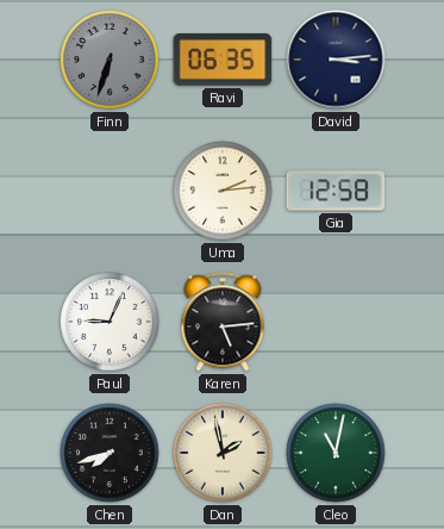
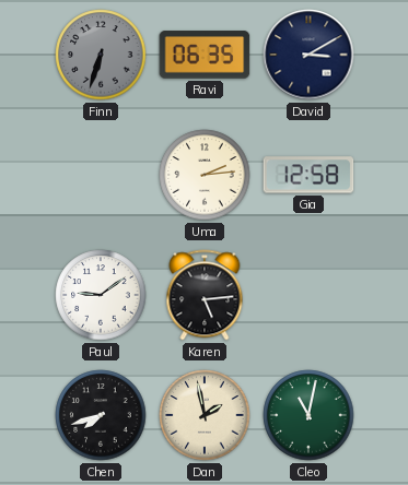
David: 3:14 -> 3:10 (308, 55)
Paul: 9:04 -> 9:09 (101, 295)
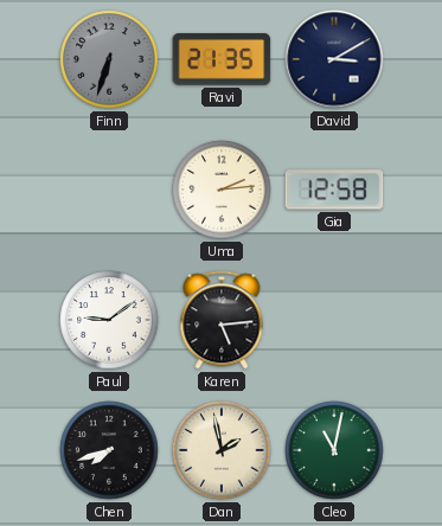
Ravi: 06:35 -> 21:35 (222, 59)
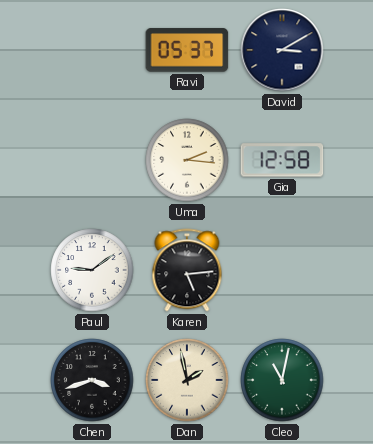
Finn: 6:33 -> none (109, 59)
Ravi: 21:35 -> 05:37 (187, 50)
Uma: 2:14 -> 2:16 (187, 160)
Chen: 7:42 -> 3:42 (92, 380)
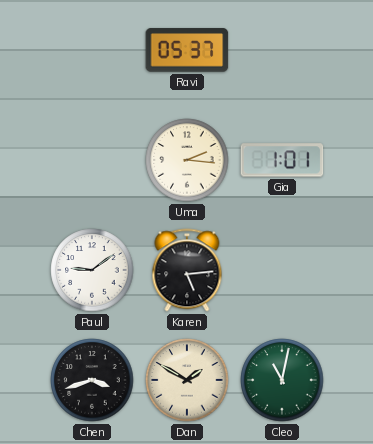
David: 3:10 -> none (282, 50)
Gia: 12:58 -> 1:01 (282, 160)
Dan: 1:58 -> 1:50 (187, 380)
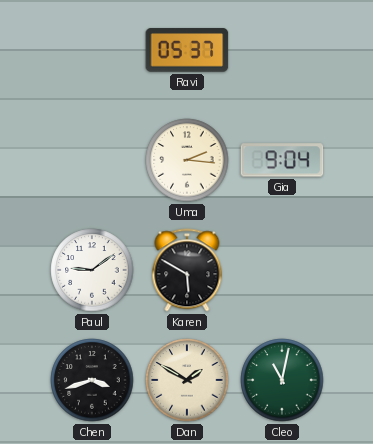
Gia: 1:01 -> 9:04 (282, 160)
Karen: 5:14 -> 5:50 (187, 270)
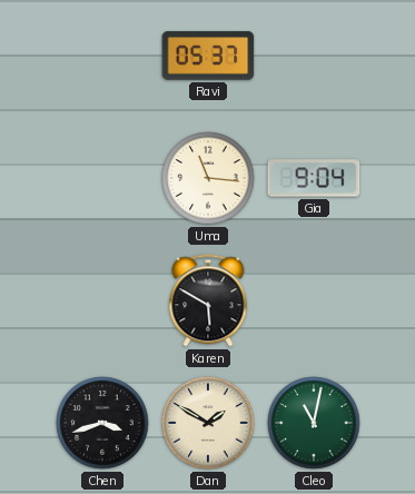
Uma: 2:16 -> 11:16 (208, 178)
Paul: 9:09 -> none (92, 270)
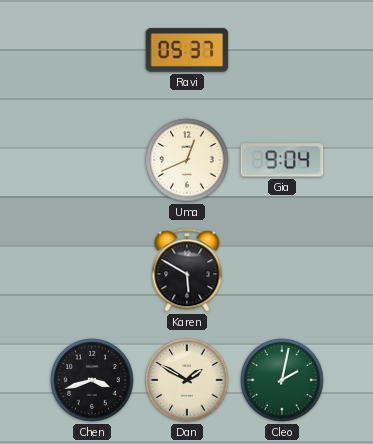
Uma: 11:16 -> 12:41 (187, 160)
Cleo: 11:02 -> 2:02 (282, 380)
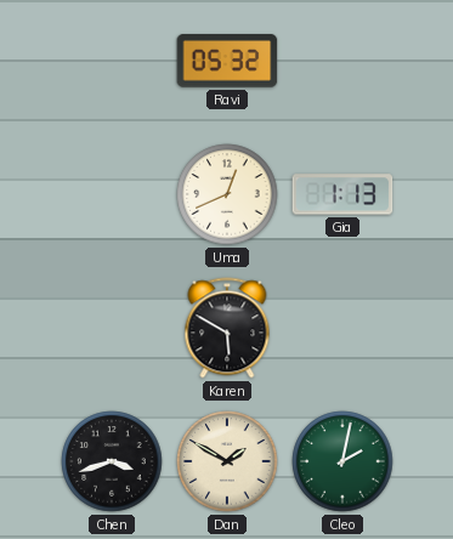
Ravi: 05:37 -> 05:32 (227, 61)
Gia: 9:04 -> 1:13 (342, 194)
